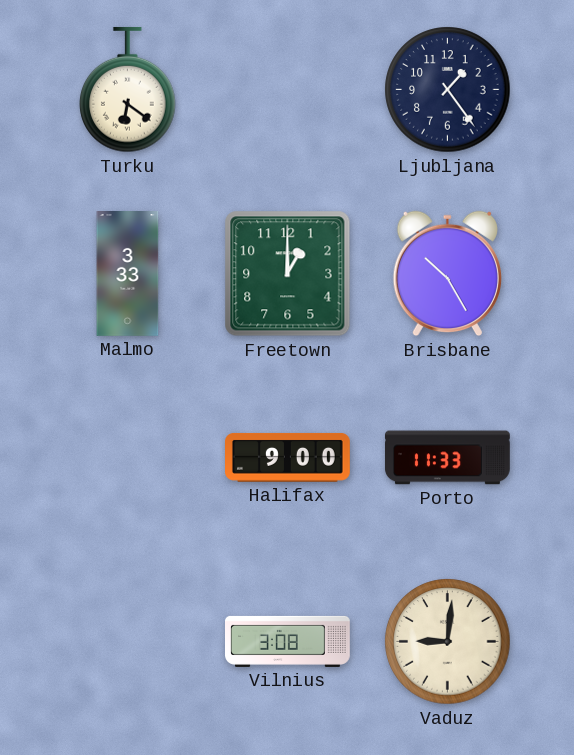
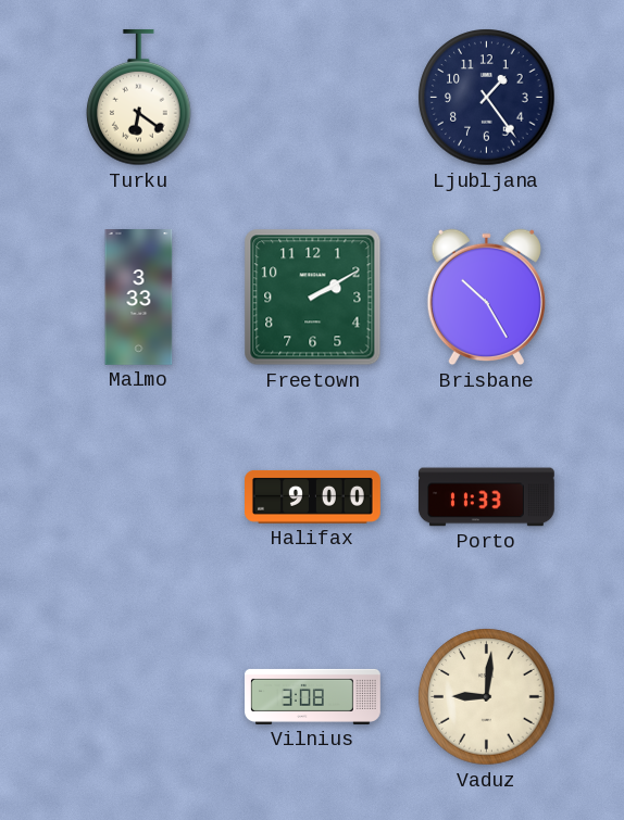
Freetown: 1:00 -> 2:10 (313, 298)
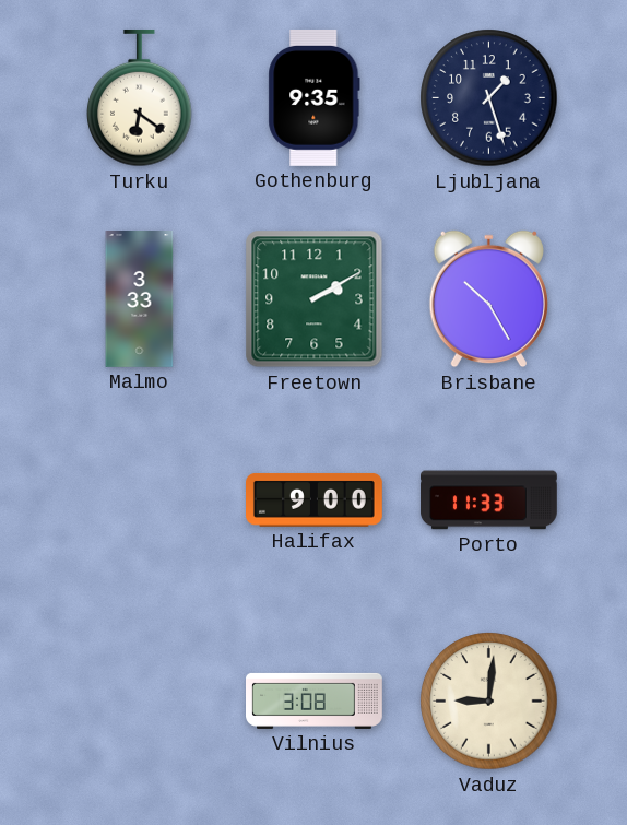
Gothenburg: none -> 9:35 (315, 97)
Ljubljana: 1:24 -> 1:27 (489, 98)
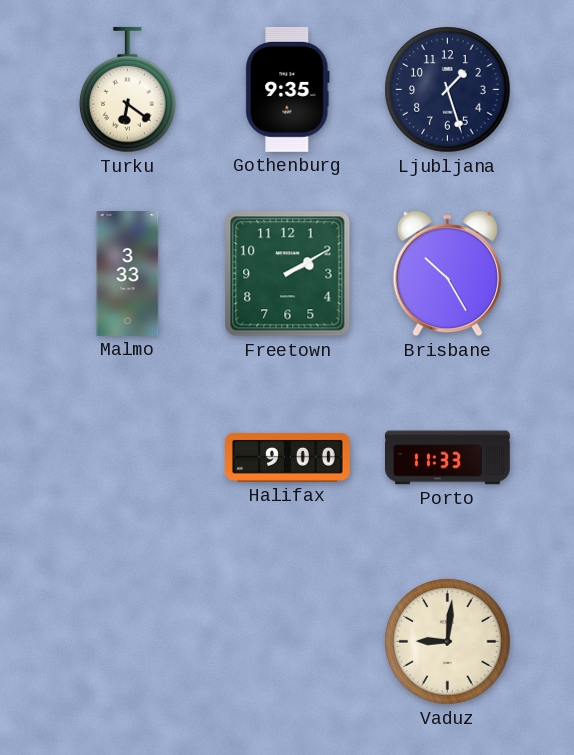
Vilnius: 3:08 -> none (315, 700)
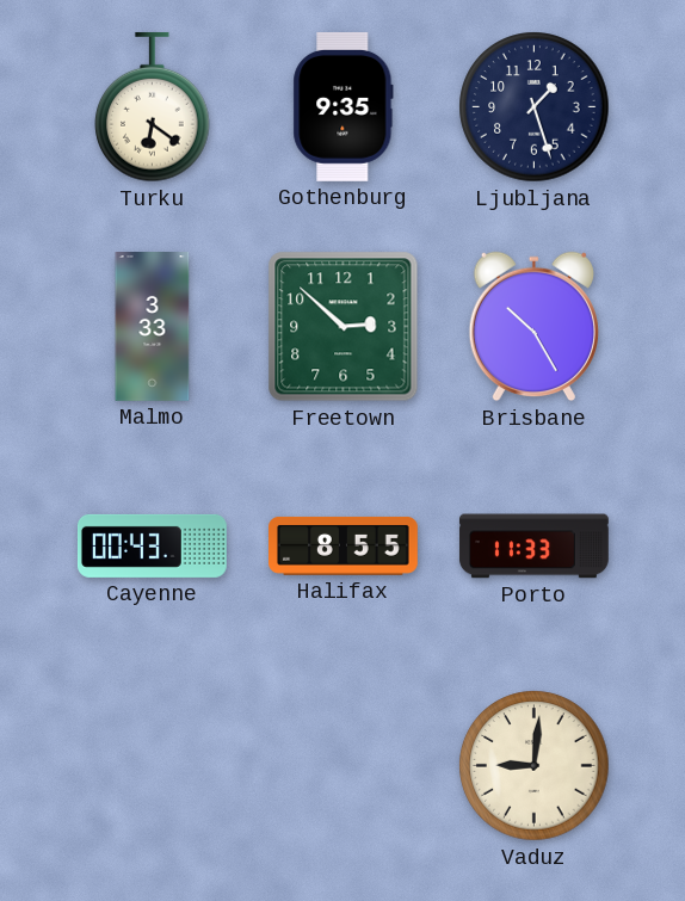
Freetown: 2:10 -> 2:52 (344, 327)
Cayenne: none -> 00:43 (153, 545)
Halifax: 9:00 -> 8:55 (344, 545)
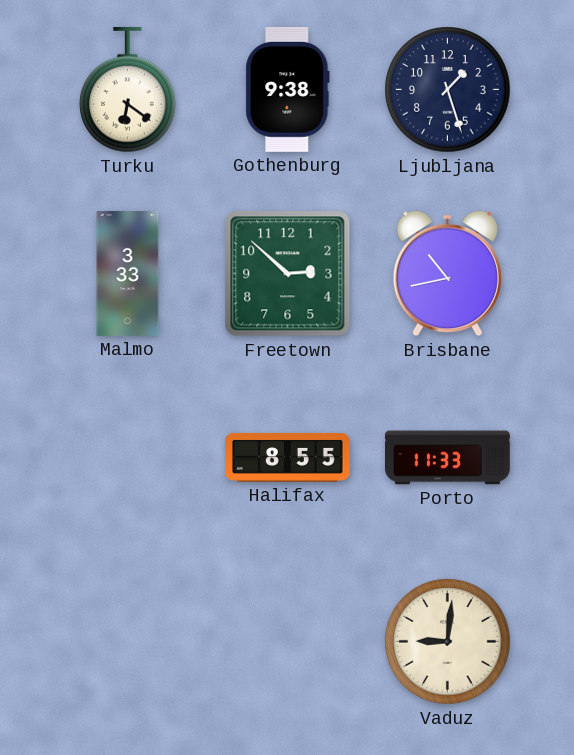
Gothenburg: 9:35 -> 9:38 (288, 89)
Brisbane: 10:25 -> 10:43 (447, 274)
Cayenne: 00:43 -> none (153, 545)
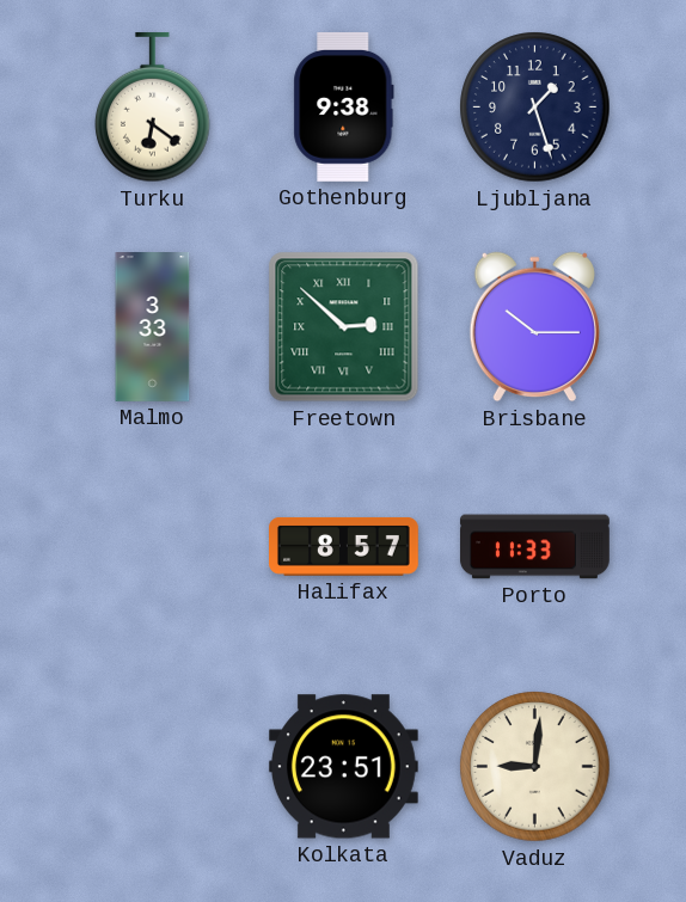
Freetown numerals: Arabic -> Roman (344, 327)
Brisbane: 10:43 -> 10:15 (534, 327)
Halifax: 8:55 -> 8:57 (344, 546)
Kolkata: none -> 23:51 (343, 767)
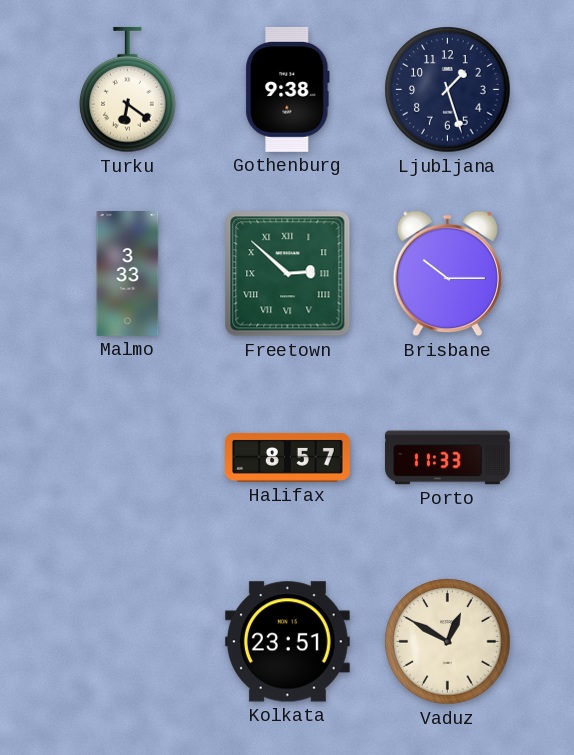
Vaduz: 9:01 -> 12:50 (448, 642)
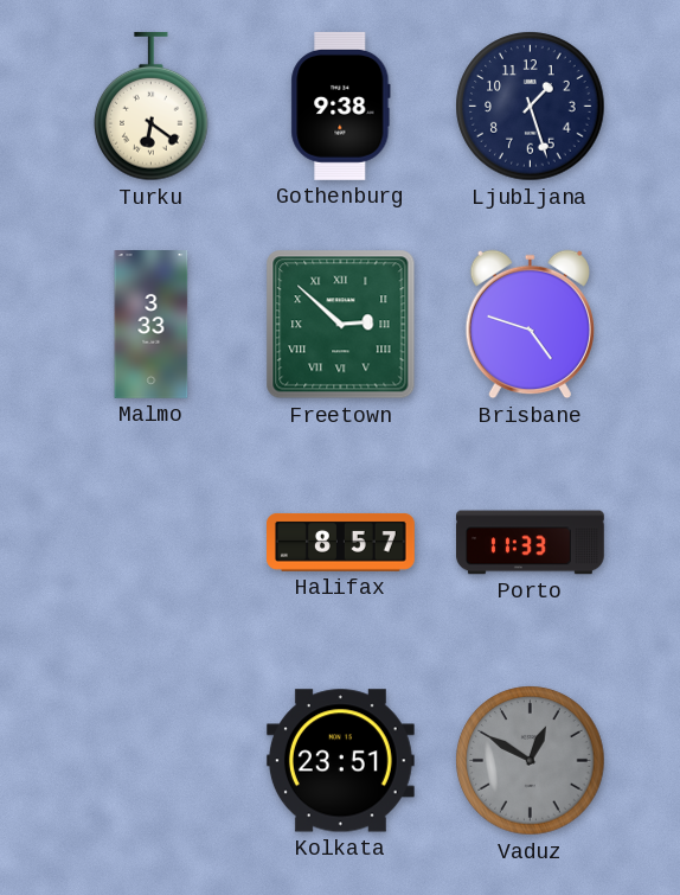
Brisbane: 10:15 -> 4:48 (530, 325)
Vaduz dial: cream -> grey (531, 761)
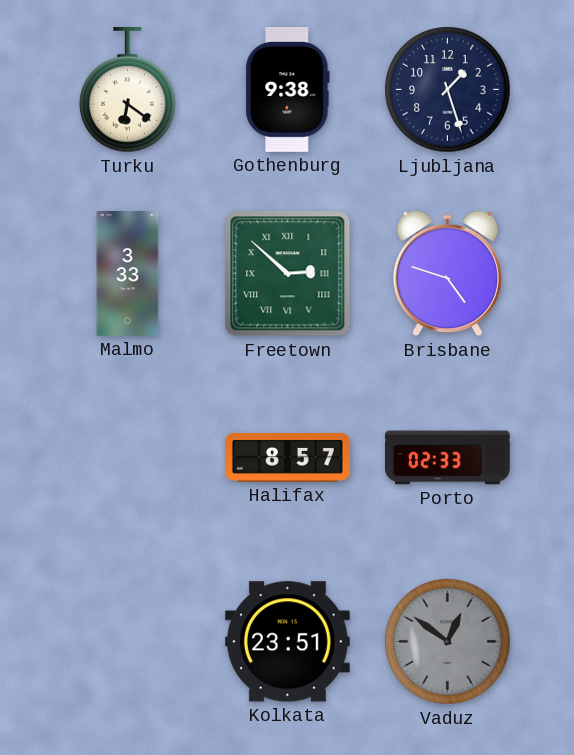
Porto: 11:33 -> 02:33 (448, 458)
Vaduz: 12:50 -> 12:51 (448, 642)
